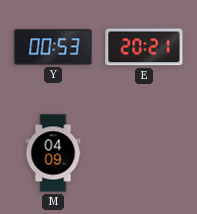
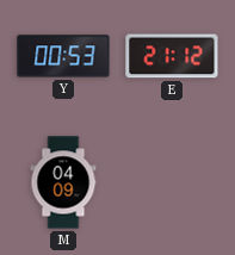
E: 20:21 -> 21:12 (172, 56)
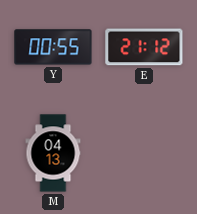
Y: 00:53 -> 00:55 (53, 47)
M: 04:09 -> 04:13 (53, 153)
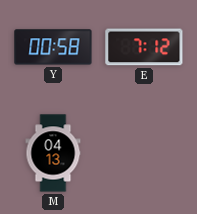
Y: 00:55 -> 00:58 (53, 47)
E: 21:12 -> 7:12 (144, 47)
